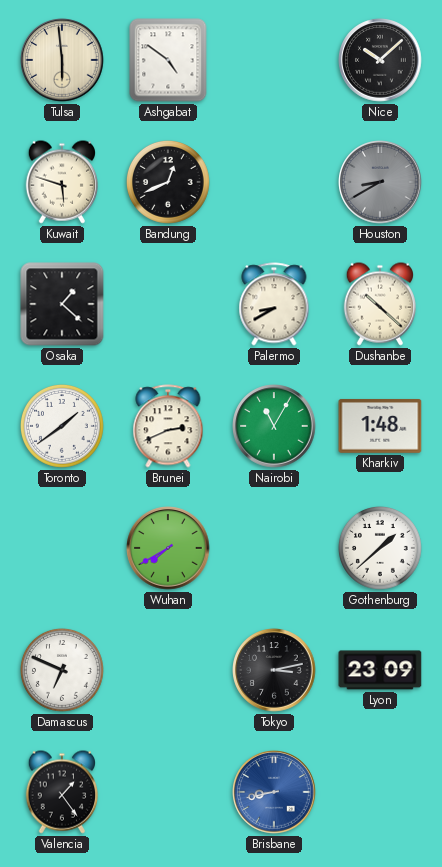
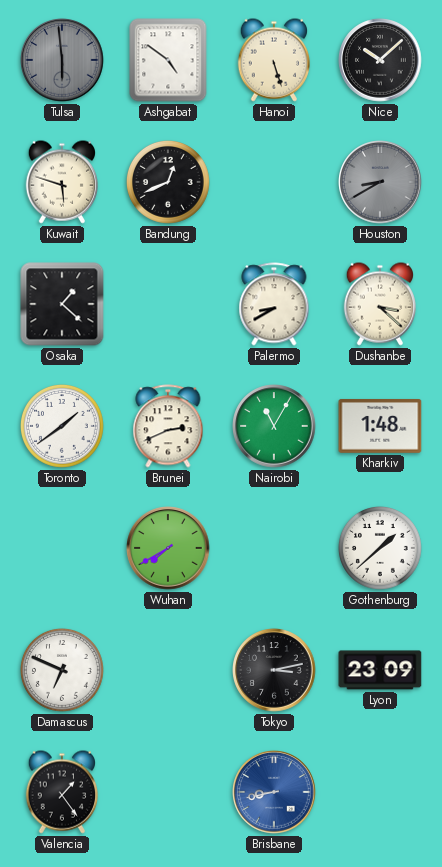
Tulsa dial: cream -> grey (62, 60)
Hanoi: none -> 5:27 (273, 60)
Dushanbe: 10:22 -> 3:22 (379, 304)
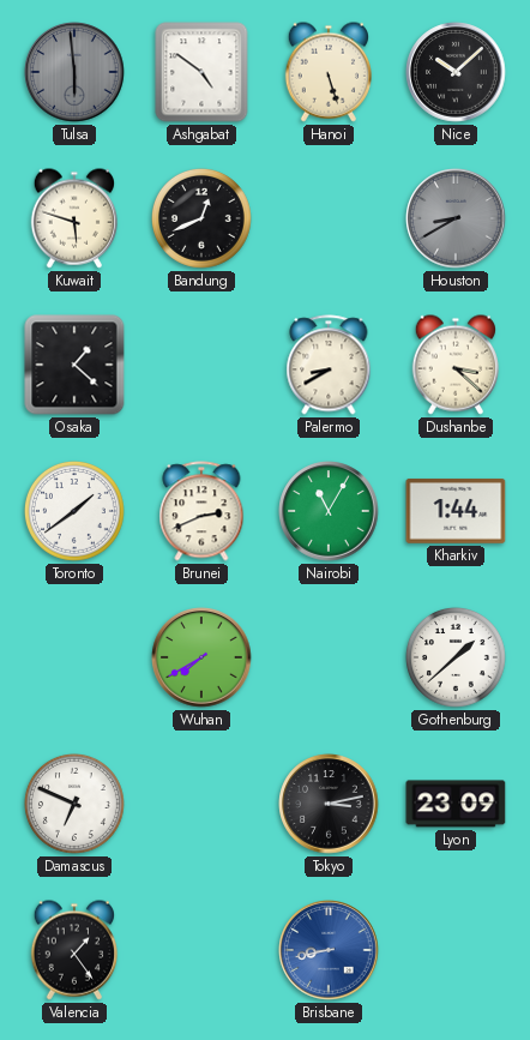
Kharkiv: 1:48 -> 1:44 (456, 511)
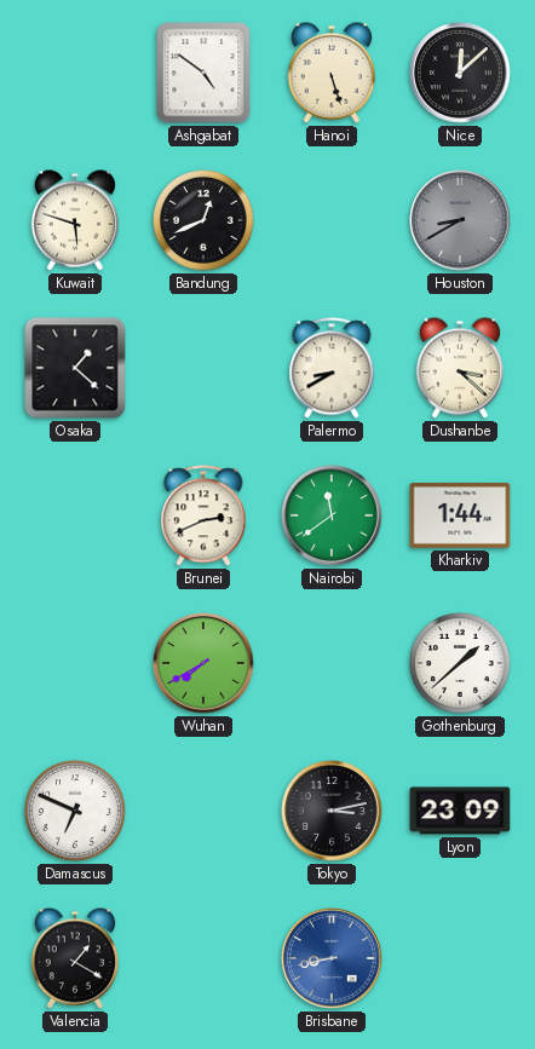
Tulsa: 5:59 -> none (74, 72)
Nice: 10:08 -> 12:08 (460, 73)
Toronto: 1:39 -> none (74, 511)
Nairobi: 11:05 -> 11:39 (332, 515)
Valencia: 1:24 -> 1:20 (74, 958)
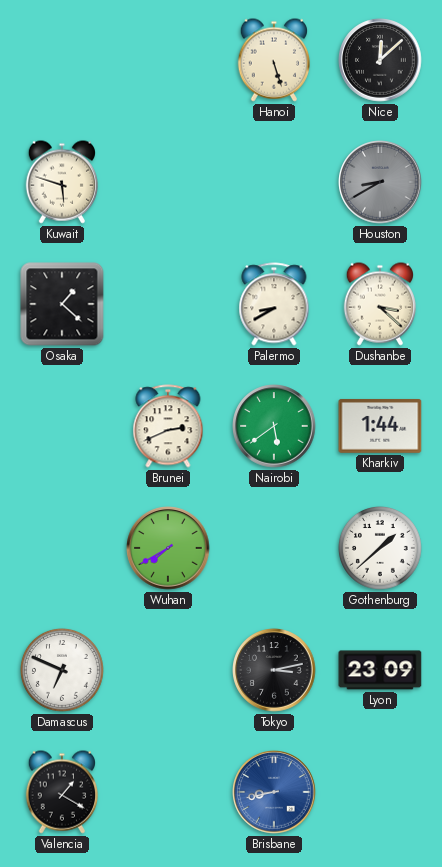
Ashgabat: 4:51 -> none (203, 73)
Bandung: 12:41 -> none (203, 220)
Nairobi: 11:39 -> 5:39 (274, 426)
